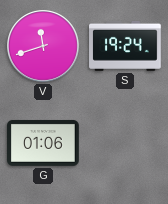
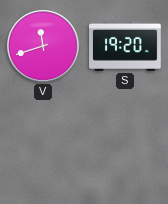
S: 19:24 -> 19:20 (125, 46)
G: 01:06 -> none (44, 143)
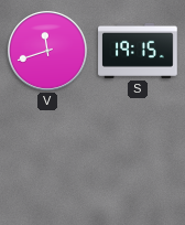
S: 19:20 -> 19:15 (138, 51)
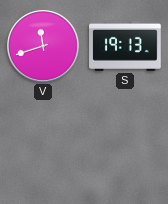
S: 19:15 -> 19:13 (125, 46)
